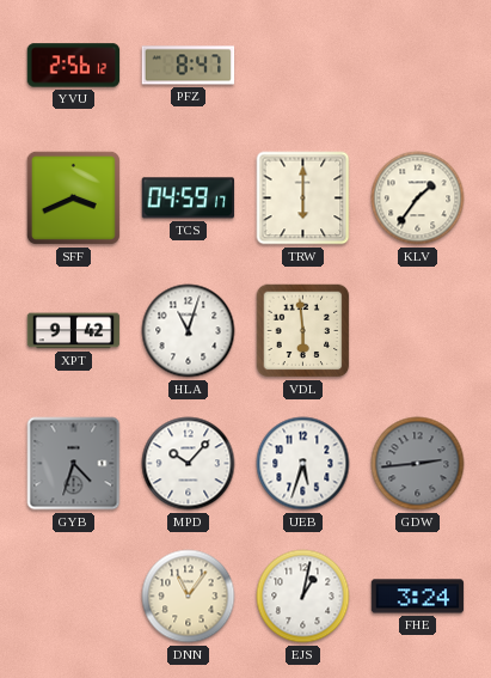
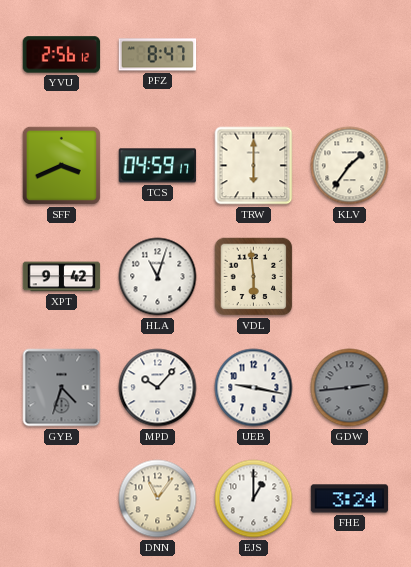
UEB: 5:33 -> 9:17 (254, 388)
EJS: 1:02 -> 1:00 (254, 499)
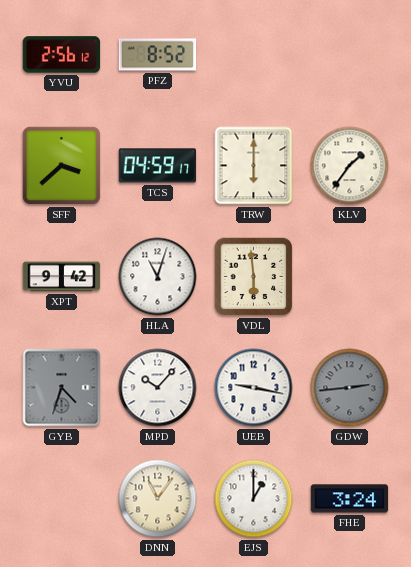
PFZ: 8:47 -> 8:52 (158, 55)
SFF: 3:41 -> 3:38 (61, 165)
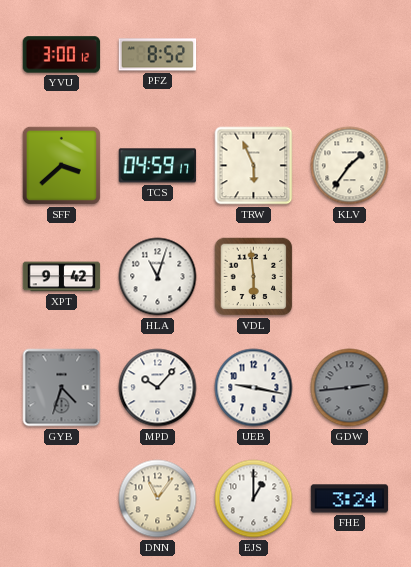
YVU: 2:56 -> 3:00 (62, 55)
TRW: 6:00 -> 5:56 (254, 166)
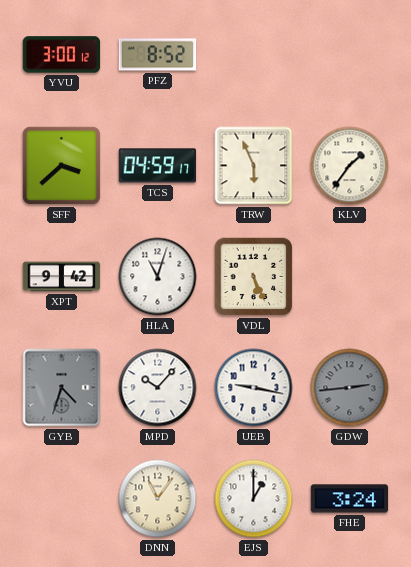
VDL: 5:59 -> 5:26 (254, 277)
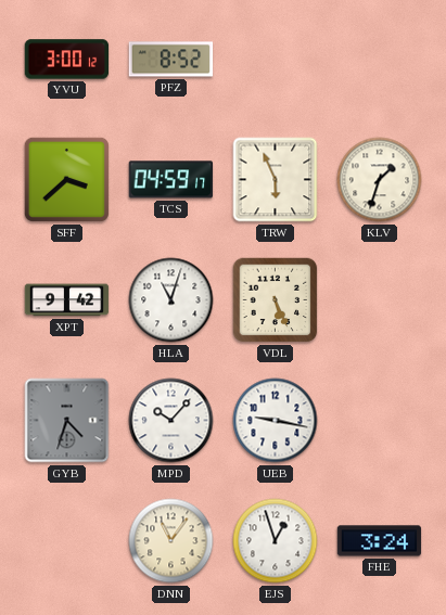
KLV: 1:36 -> 1:33 (380, 180)
GDW: 2:44 -> none (350, 388)
EJS: 1:00 -> 12:57 (276, 541)
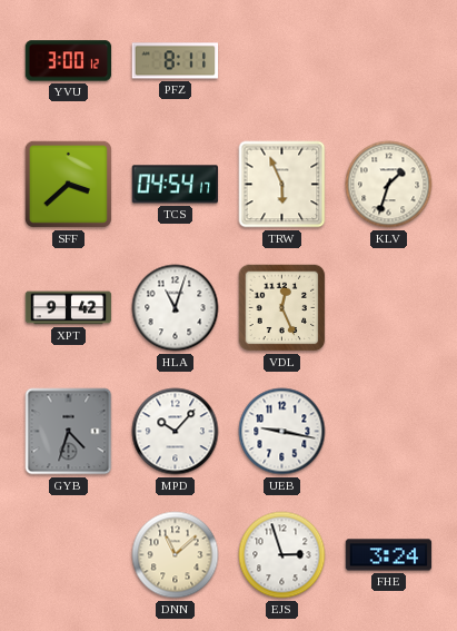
PFZ: 8:52 -> 8:11 (176, 61)
TCS: 04:59 -> 04:54 (176, 185)
VDL: 5:26 -> 12:26 (282, 308)
DNN: 11:06 -> 11:08 (176, 555)
EJS: 12:57 -> 2:57 (282, 555)
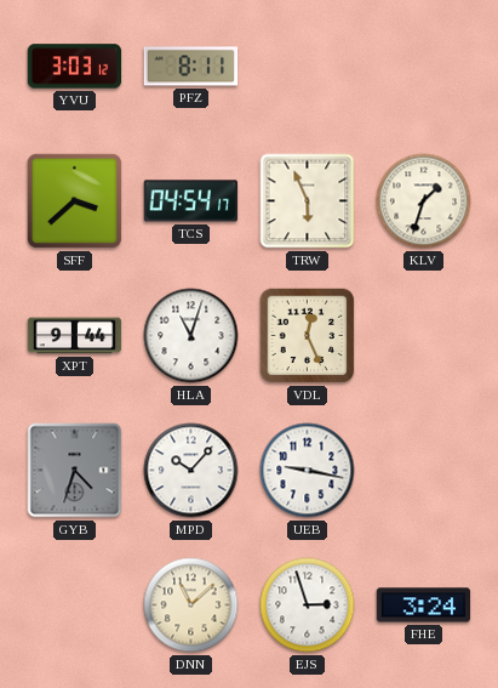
YVU: 3:00 -> 3:03 (75, 67)
XPT: 9:42 -> 9:44 (75, 336)
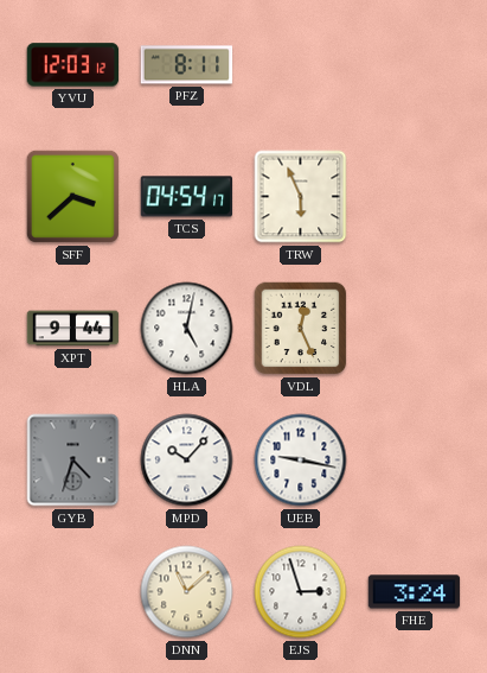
YVU: 3:03 -> 12:03 (73, 65)
KLV: 1:33 -> none (424, 201)
HLA: 11:03 -> 5:02 (187, 329)
